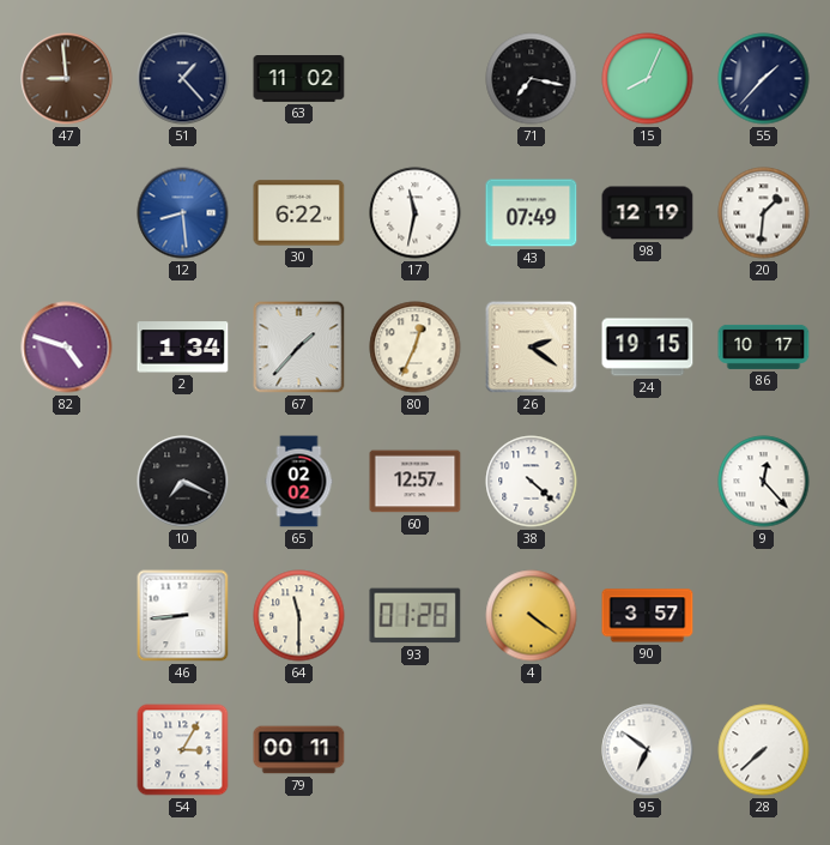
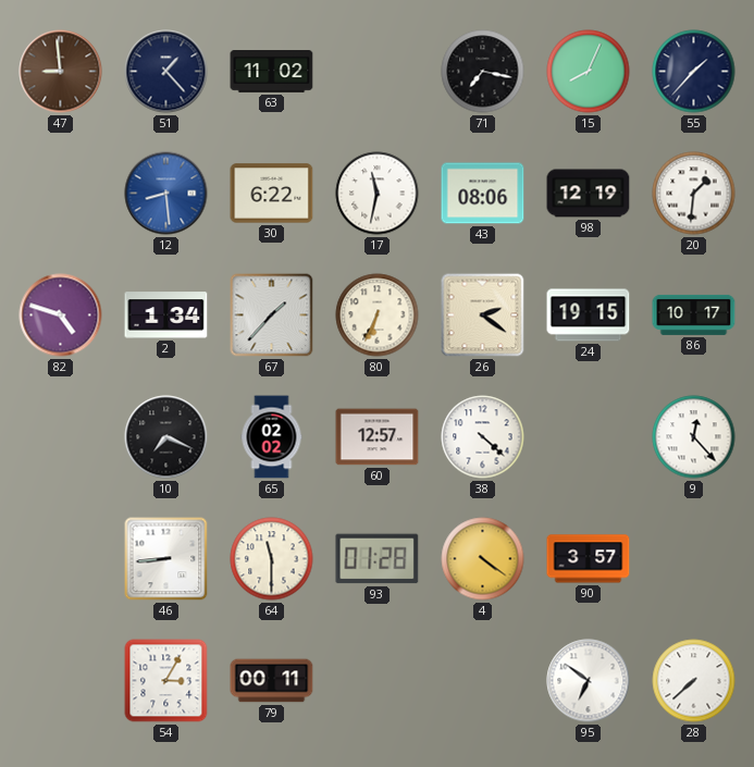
43: 07:49 -> 08:06 (483, 194)
80: 12:34 -> 6:34 (378, 316)
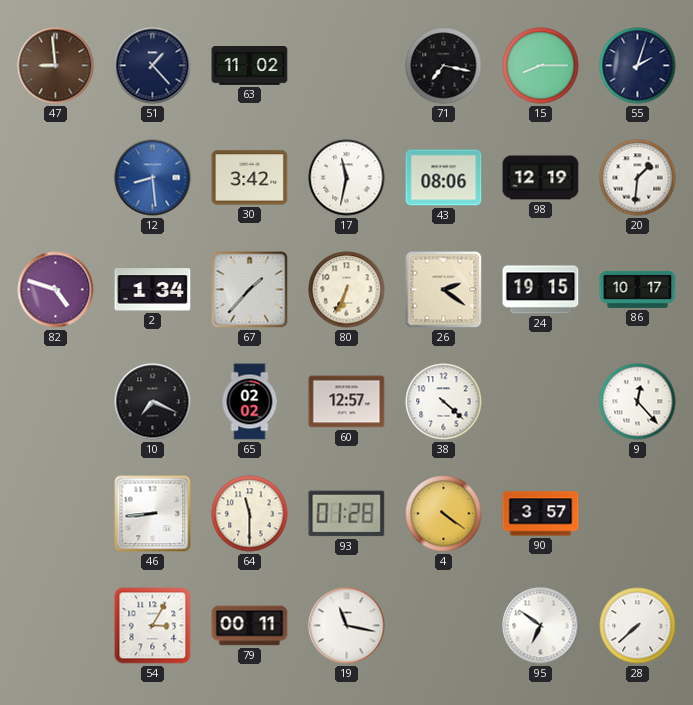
15: 8:04 -> 8:15 (541, 66)
55: 1:37 -> 2:03 (638, 66)
30: 6:22 -> 3:42 (250, 178)
19: none -> 11:17 (347, 626)
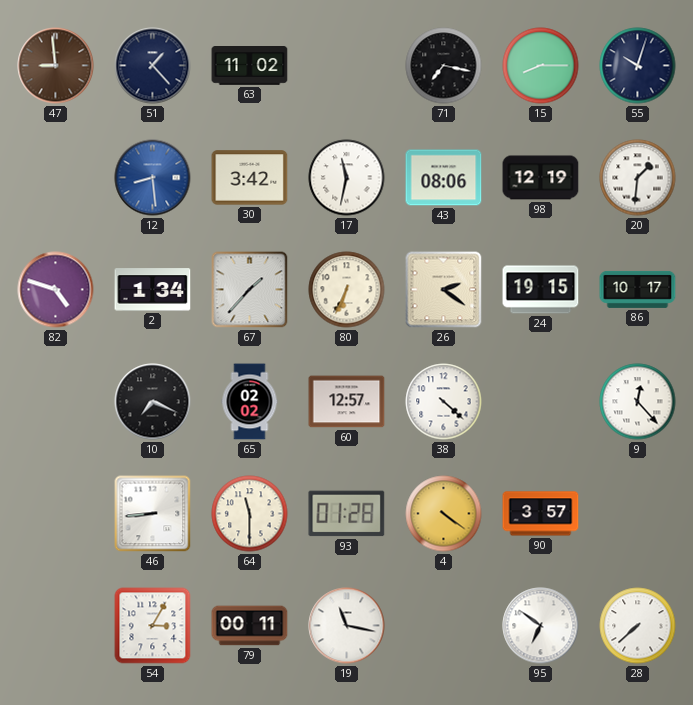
55: 2:03 -> 10:03 (638, 66)
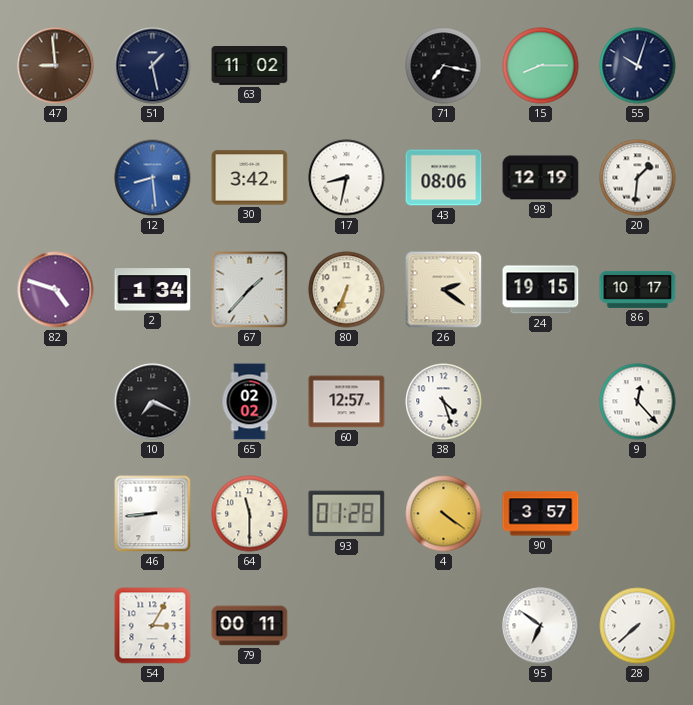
51: 1:23 -> 1:28 (153, 66)
17: 11:32 -> 8:32 (347, 178)
38: 4:22 -> 4:27 (444, 402)
19: 11:17 -> none (347, 626)
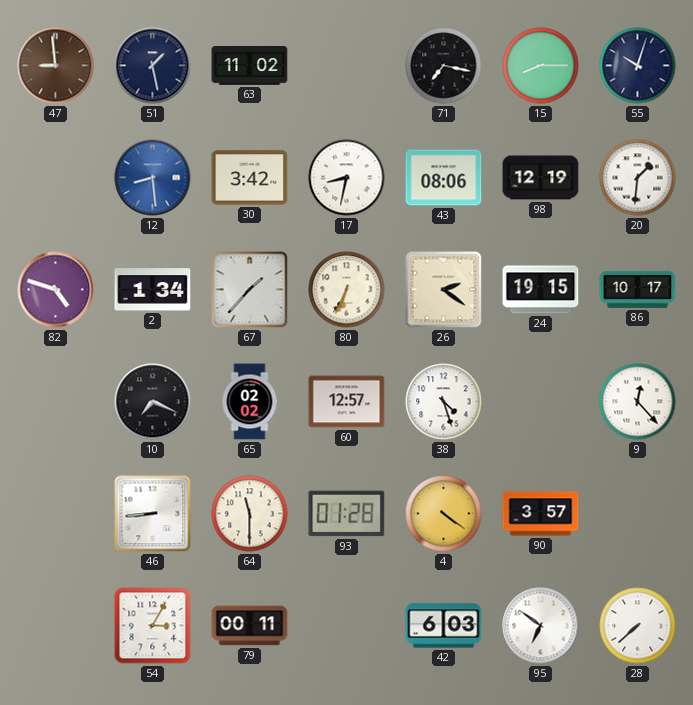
42: none -> 6:03 (444, 626)
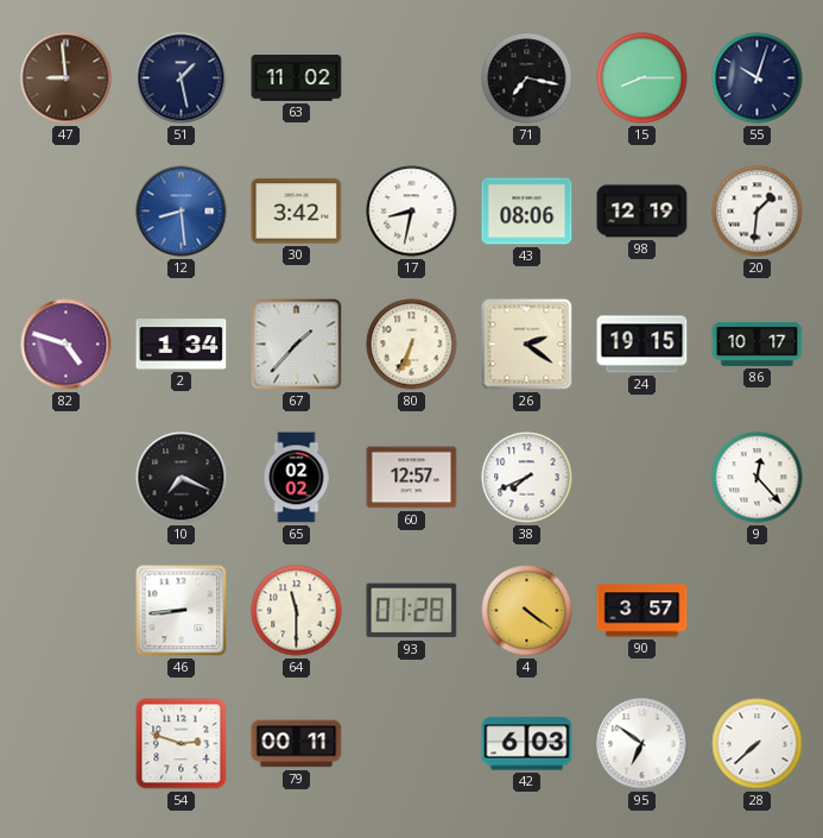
38: 4:27 -> 7:41 (527, 478)
54: 3:05 -> 2:48 (182, 744)
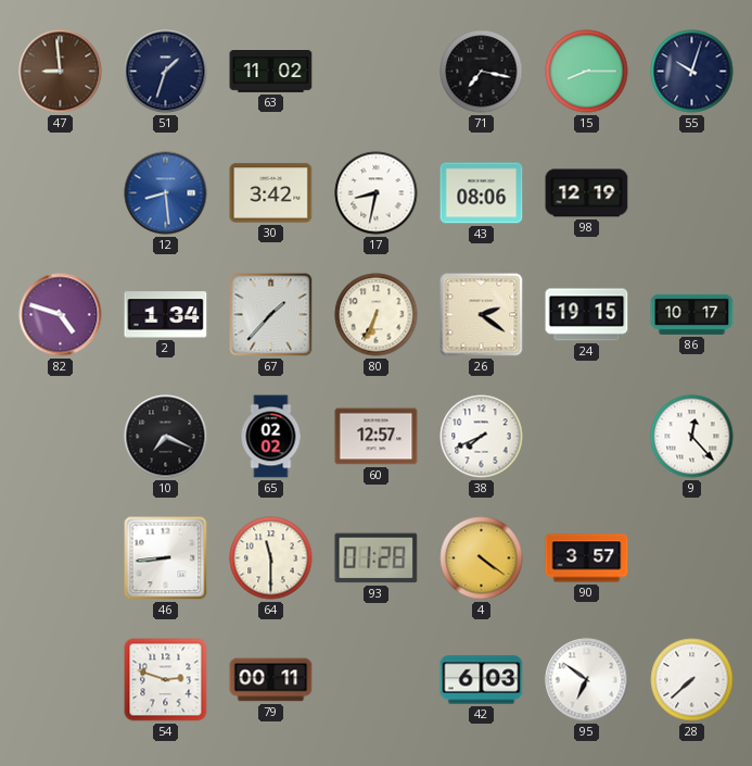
51: 1:28 -> 1:33 (166, 72)
20: 1:31 -> none (758, 212)
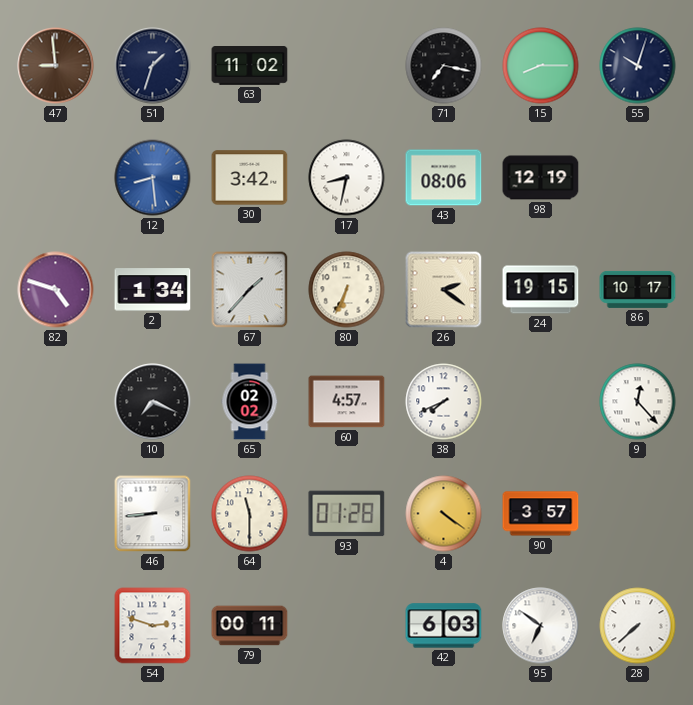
60: 12:57 -> 4:57 (347, 402)
